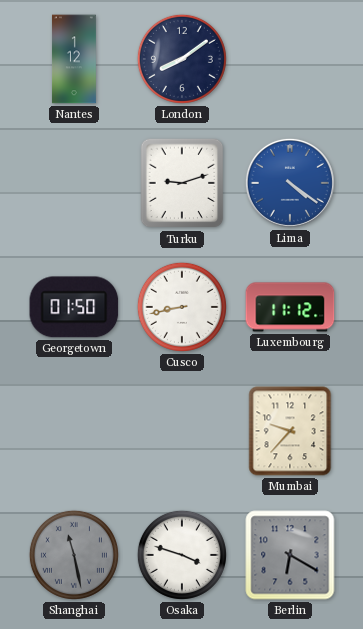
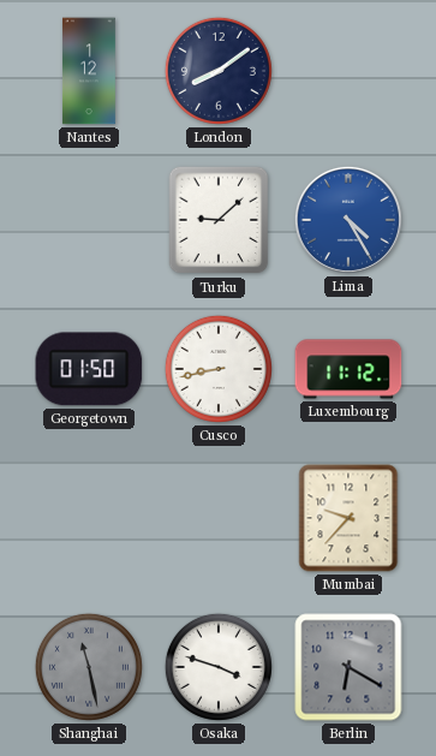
Turku: 9:12 -> 9:08 (219, 220)
Lima: 4:21 -> 4:25 (348, 220)
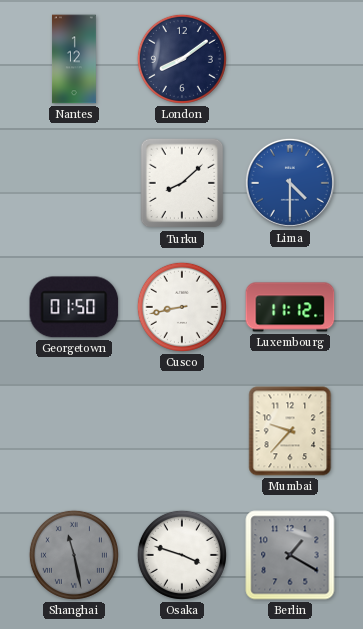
Turku: 9:08 -> 8:08 (182, 183)
Lima: 4:25 -> 4:30 (290, 183)
Berlin: 6:20 -> 1:20 (290, 555)
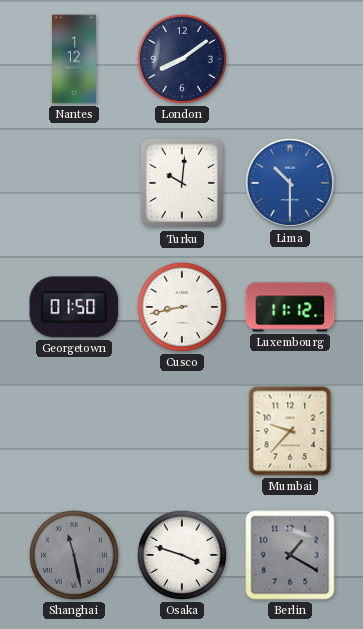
Turku: 8:08 -> 10:01 (182, 183)
Lima: 4:30 -> 10:30 (290, 183)
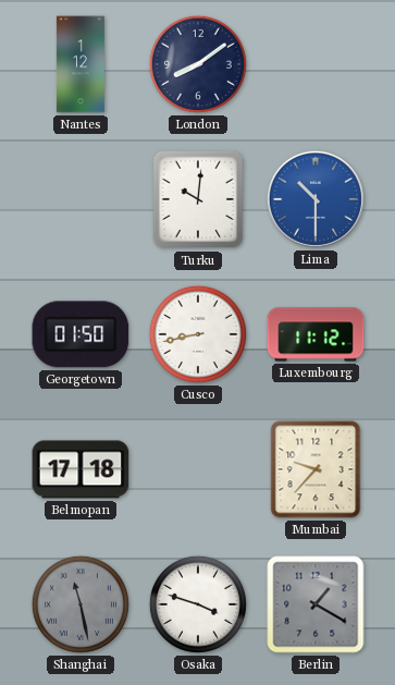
Belmopan: none -> 17:18 (81, 469)
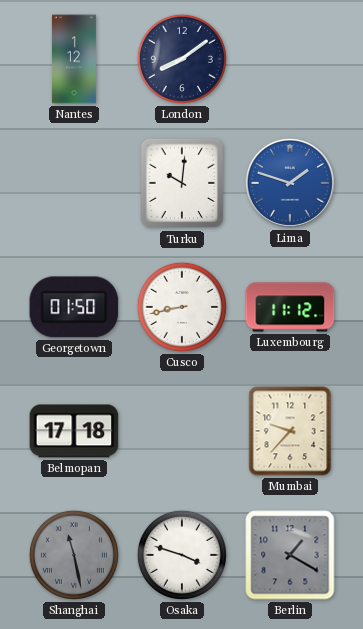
Lima: 10:30 -> 1:48 (290, 183)
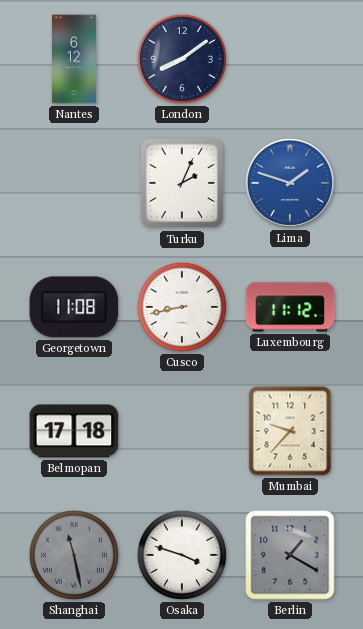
Nantes: 1:12 -> 6:12 (74, 59)
Turku: 10:01 -> 2:04 (182, 183)
Georgetown: 01:50 -> 11:08 (74, 307)
